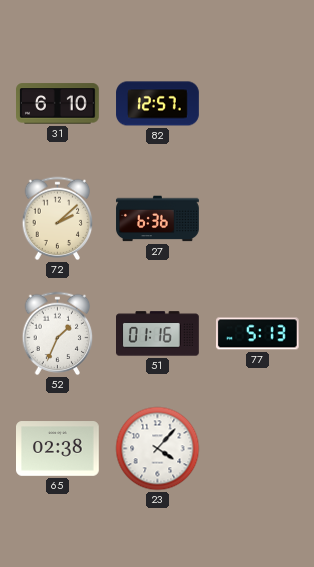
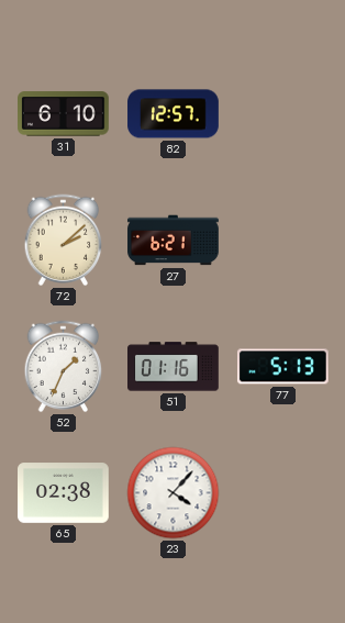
27: 6:36 -> 6:21 (174, 241)
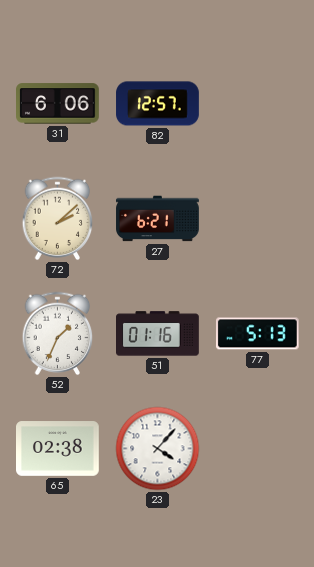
31: 6:10 -> 6:06 (58, 104)
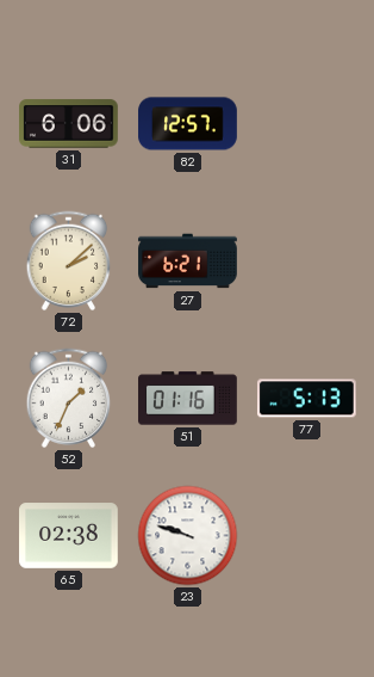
23: 4:07 -> 9:48 (188, 536)
